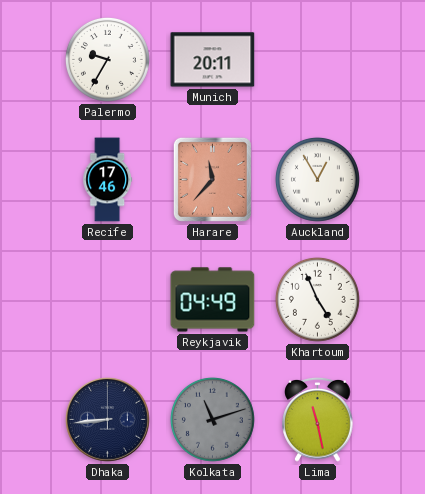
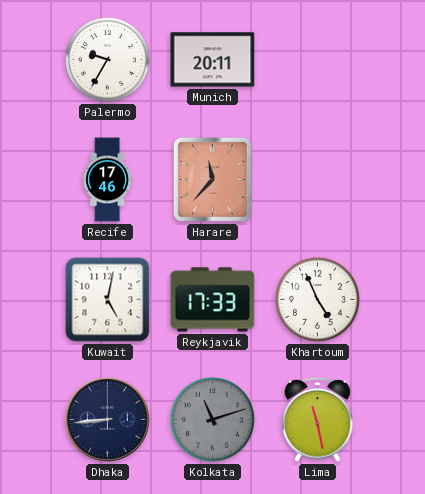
Auckland: 12:55 -> none (317, 179)
Kuwait: none -> 5:02 (108, 300)
Reykjavik: 04:49 -> 17:33 (213, 300)
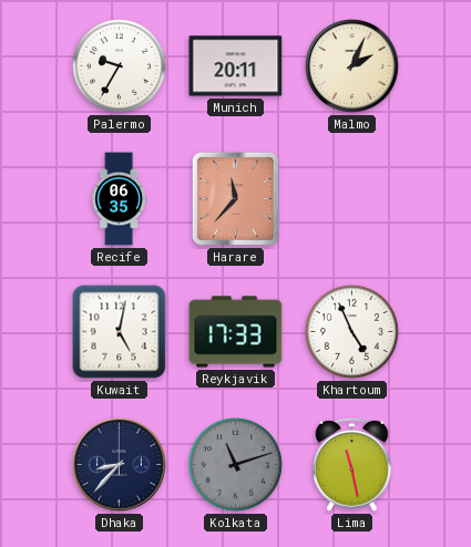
Malmo: none -> 2:04 (352, 66)
Recife: 17:46 -> 06:35 (120, 199)
Dhaka: 8:44 -> 8:37 (120, 465)
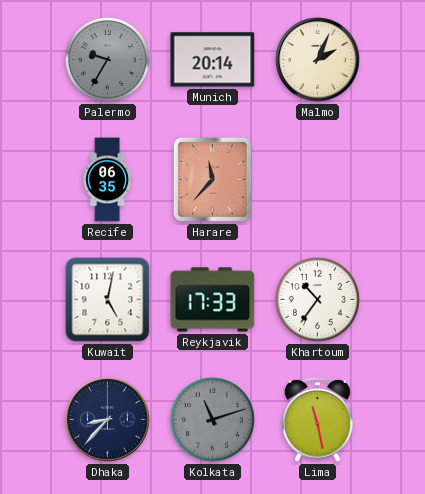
Palermo dial: white -> grey (107, 59)
Munich: 20:11 -> 20:14 (213, 60)
Khartoum: 4:56 -> 10:36 (317, 299)
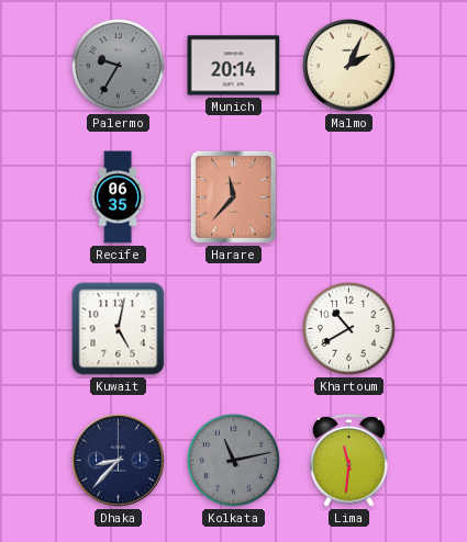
Reykjavik: 17:33 -> none (213, 300)
Khartoum: 10:36 -> 10:40 (348, 328)
Kolkata: 11:12 -> 11:13 (233, 460)
Lima: 11:28 -> 11:31 (349, 460)
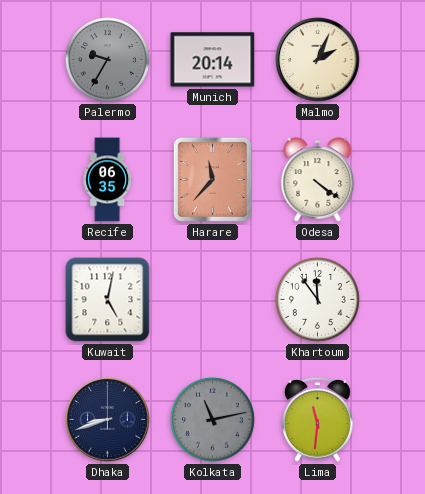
Odesa: none -> 4:21 (318, 180)
Khartoum: 10:40 -> 11:54 (317, 299)
Dhaka: 8:37 -> 8:42 (108, 420)
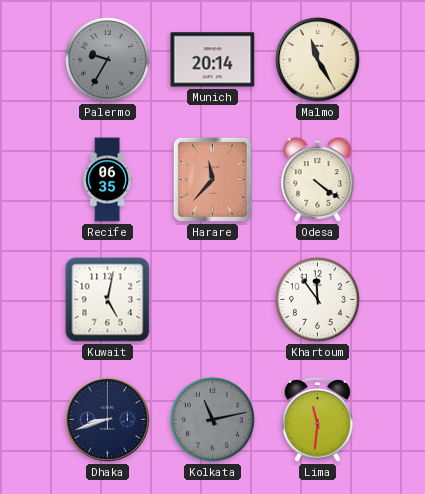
Malmo: 2:04 -> 11:25 (318, 60)
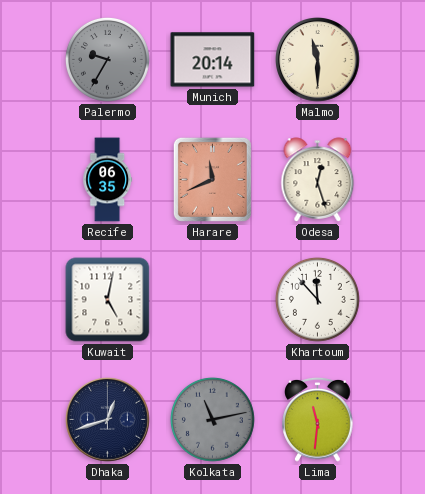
Malmo: 11:25 -> 11:30 (318, 60)
Harare: 11:37 -> 11:41 (212, 179)
Odesa: 4:21 -> 12:27 (318, 180)
Khartoum: 11:54 -> 11:53 (317, 299)
Dhaka: 8:42 -> 12:42 (108, 420)
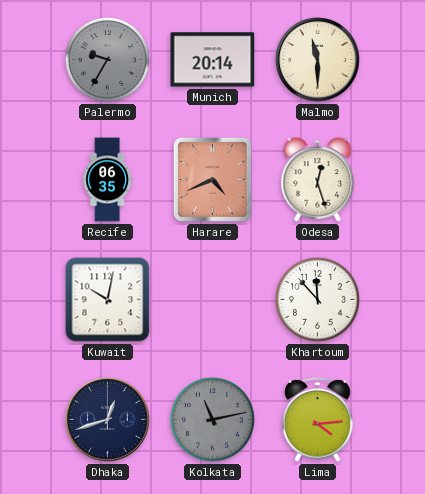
Harare: 11:41 -> 4:41 (212, 179)
Kuwait: 5:02 -> 10:02 (108, 300)
Lima: 11:31 -> 4:14 (318, 419)
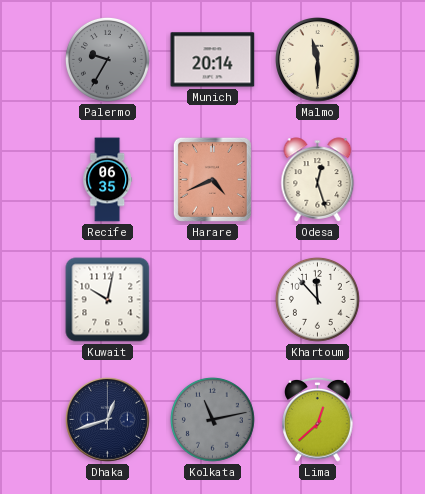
Lima: 4:14 -> 12:38 (318, 419)
